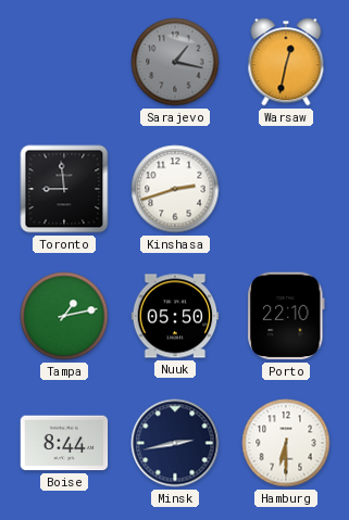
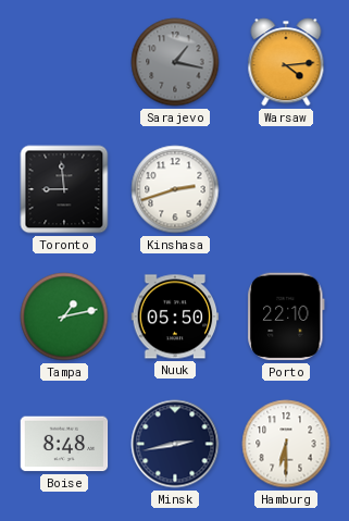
Warsaw: 12:32 -> 4:14 (286, 62)
Boise: 8:44 -> 8:48 (64, 444)
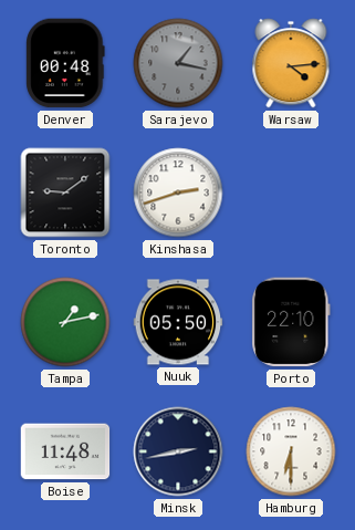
Denver: none -> 00:48 (65, 63)
Toronto: 8:59 -> 9:09 (65, 193)
Boise: 8:48 -> 11:48 (65, 451)
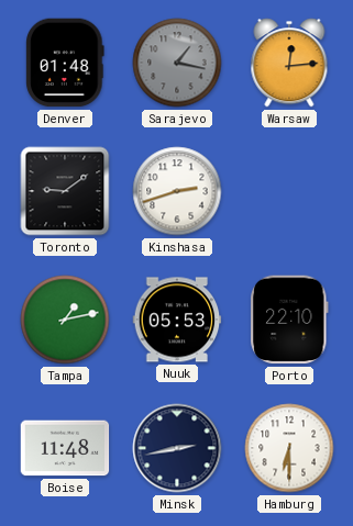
Denver: 00:48 -> 01:48 (65, 63)
Warsaw: 4:14 -> 12:14 (289, 63)
Nuuk: 05:50 -> 05:53 (177, 320)
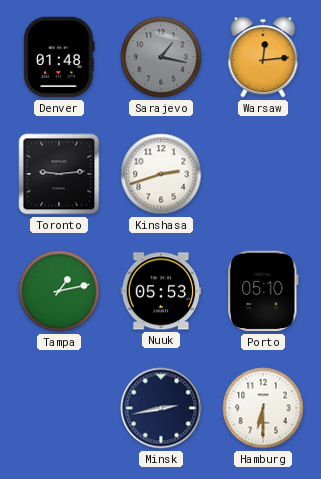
Toronto: 9:09 -> 9:14 (59, 174)
Porto: 22:10 -> 05:10 (263, 291)
Boise: 11:48 -> none (65, 448)
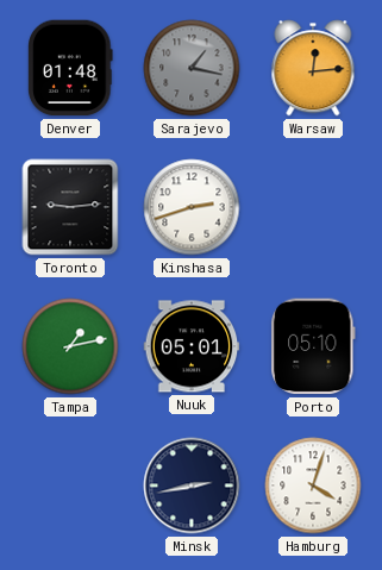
Nuuk: 05:53 -> 05:01 (192, 346)
Hamburg: 6:30 -> 4:03 (313, 486)
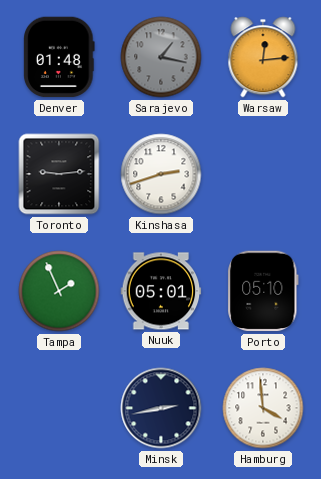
Tampa: 1:13 -> 1:56 (59, 291)
Hamburg: 4:03 -> 3:59 (263, 408)
